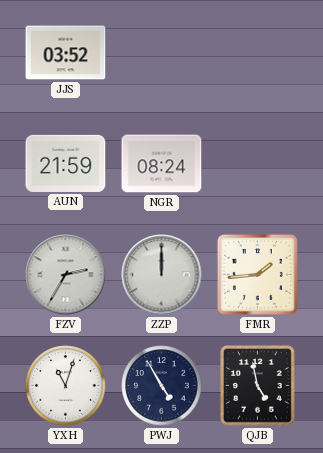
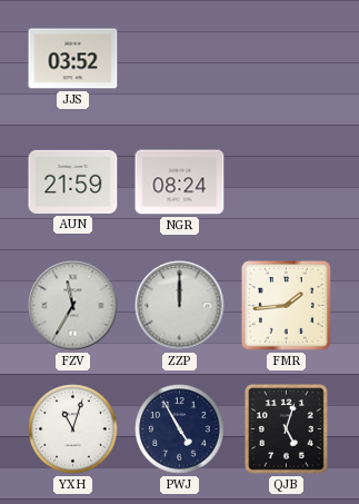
FZV: 2:35 -> 11:35 (73, 306)
QJB: 4:58 -> 5:03 (287, 429)
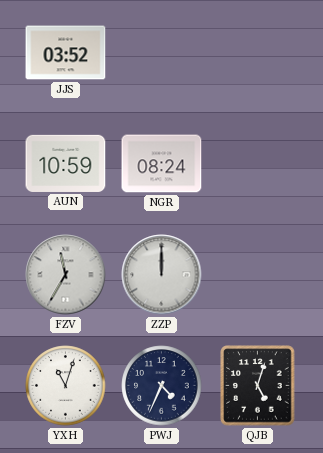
AUN: 21:59 -> 10:59 (66, 163)
FMR: 1:44 -> none (286, 305)
PWJ: 4:55 -> 4:34 (162, 386)
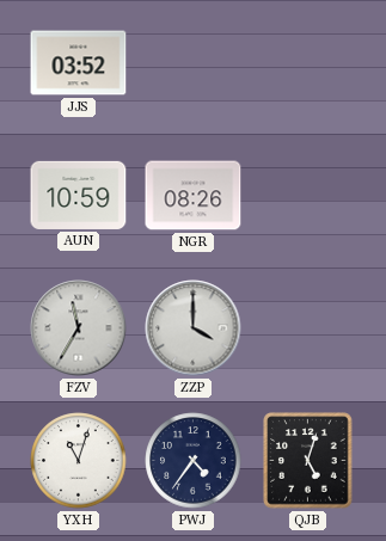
NGR: 08:24 -> 08:26 (194, 196)
ZZP: 12:00 -> 4:00 (194, 328)
PWJ: 4:34 -> 4:36 (194, 461)
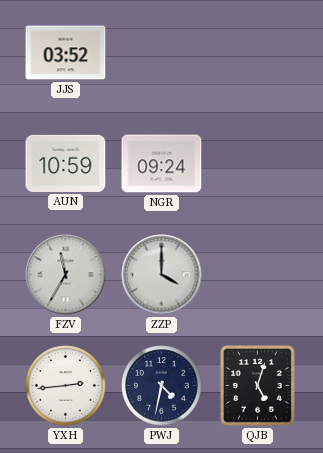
NGR: 08:26 -> 09:24 (162, 164)
YXH: 11:03 -> 2:44 (66, 386)
PWJ: 4:36 -> 4:32 (162, 386)
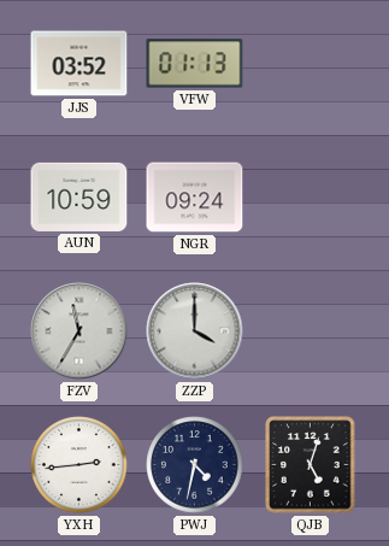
VFW: none -> 01:13 (195, 64)
